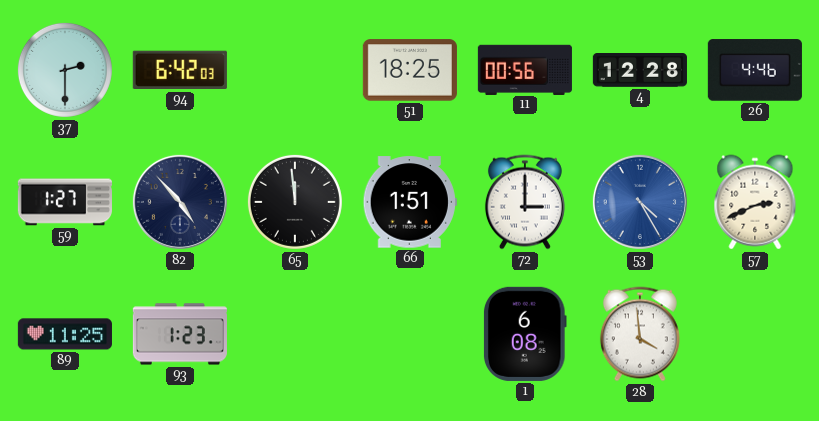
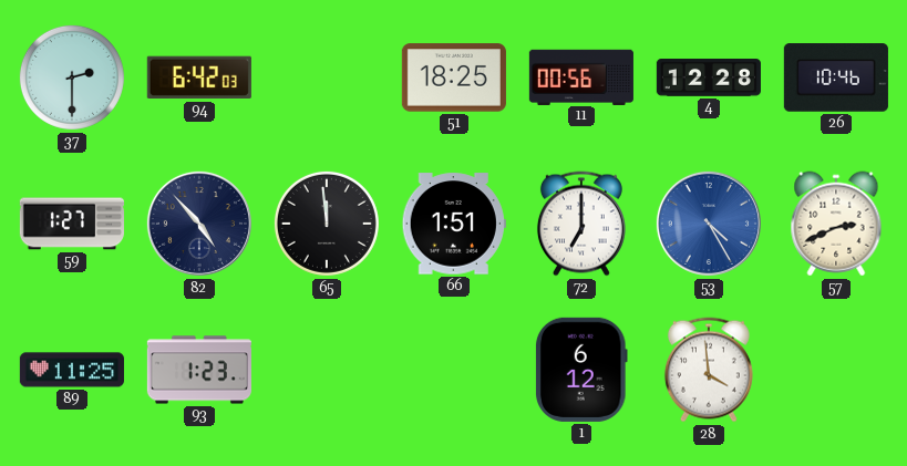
26: 4:46 -> 10:46 (836, 77)
72: 3:00 -> 7:00 (581, 224)
1: 6:08 -> 6:12 (583, 370)
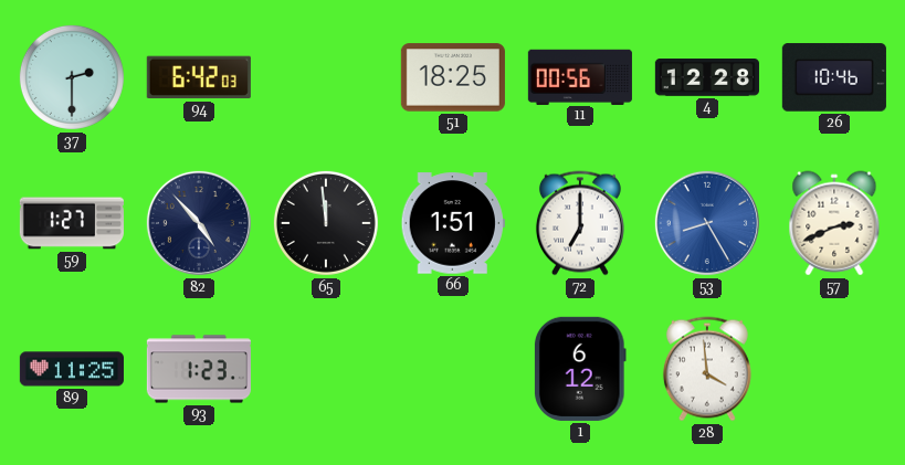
53: 4:25 -> 8:25 (707, 223)
